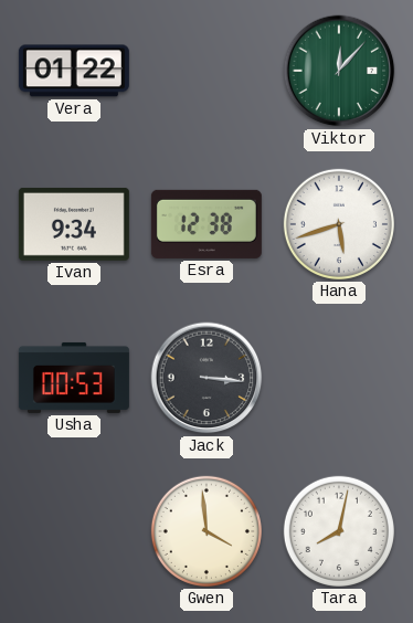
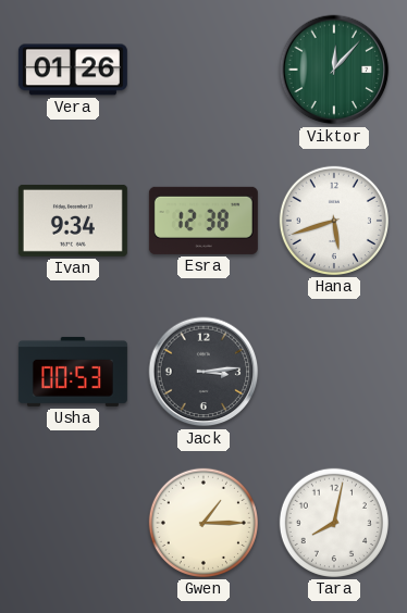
Vera: 01:22 -> 01:26 (73, 70)
Jack: 3:16 -> 3:14 (203, 372)
Gwen: 3:59 -> 1:15 (203, 523)
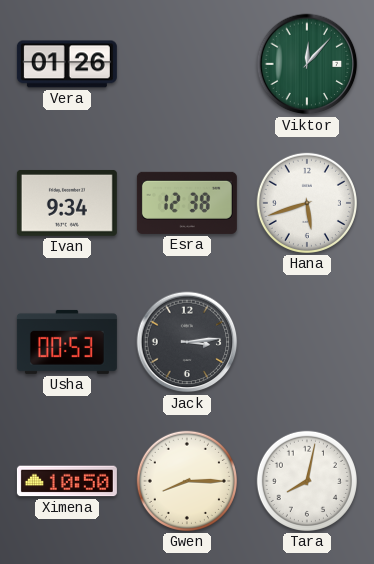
Ximena: none -> 10:50 (67, 481)
Gwen: 1:15 -> 8:15 (187, 481)
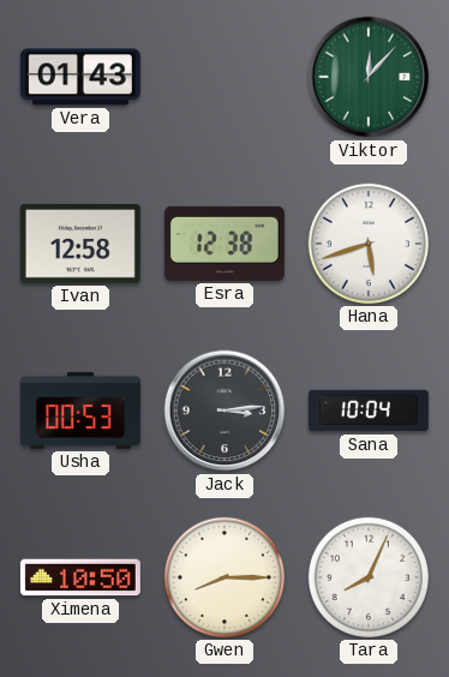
Vera: 01:26 -> 01:43 (80, 77)
Ivan: 9:34 -> 12:58 (80, 244)
Sana: none -> 10:04 (369, 411)
Tara: 8:02 -> 8:04 (369, 577)
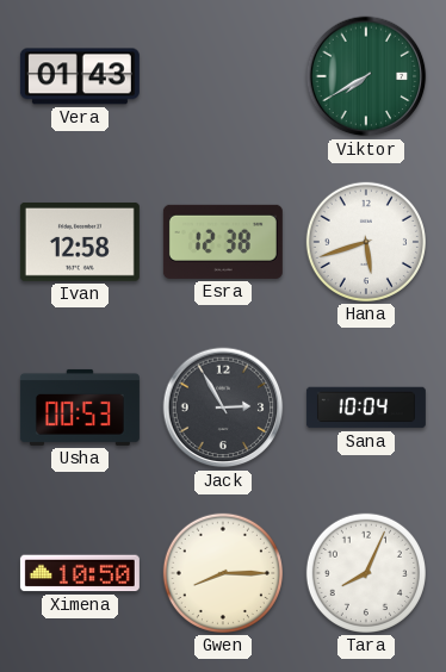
Viktor: 12:07 -> 7:40 (366, 76)
Jack: 3:14 -> 2:55 (223, 407)
